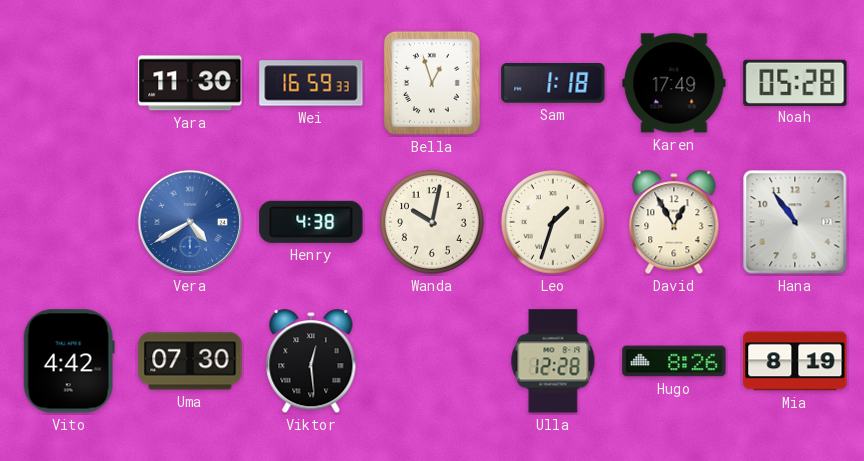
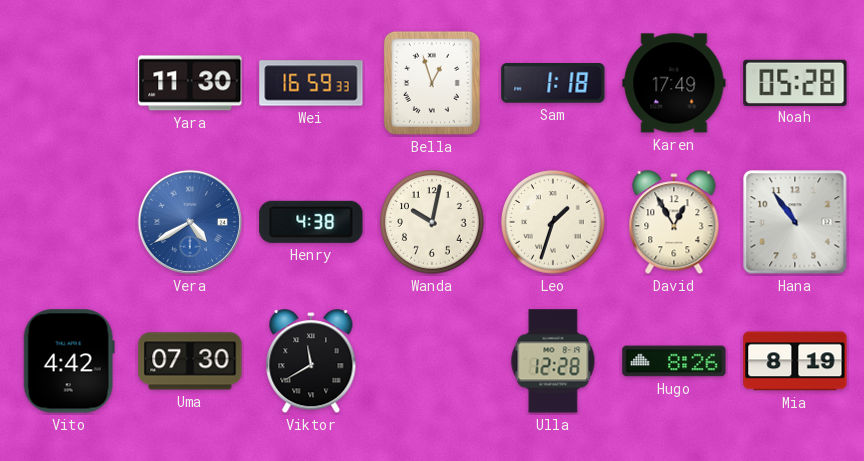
Viktor: 12:29 -> 11:40 (311, 362)
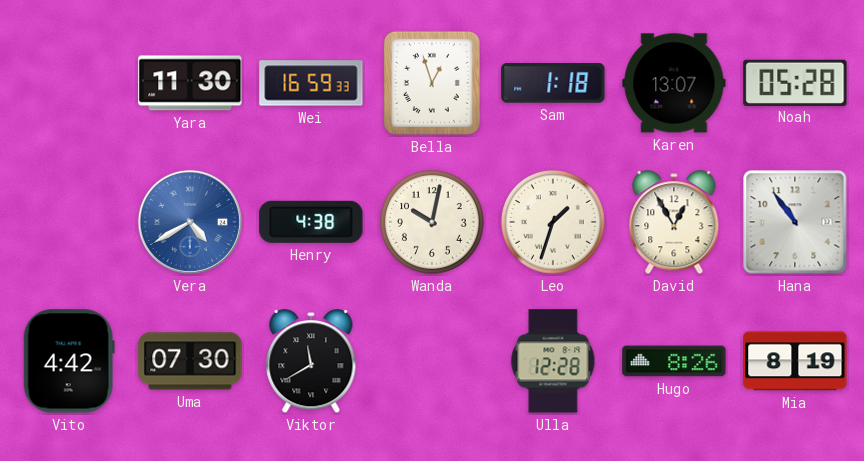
Karen: 17:49 -> 13:07 (674, 83)
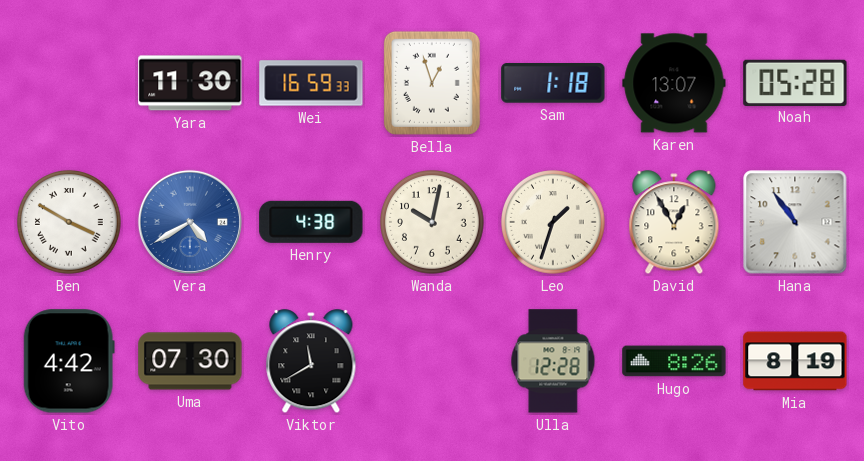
Ben: none -> 3:50 (70, 223)
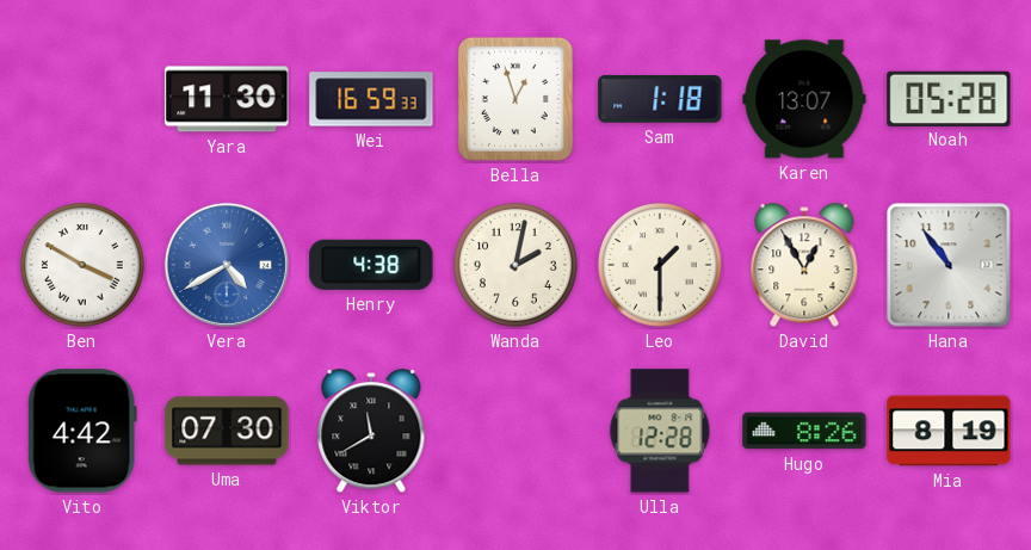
Wanda: 10:02 -> 2:02 (517, 266)
Leo: 1:33 -> 1:30 (661, 266)
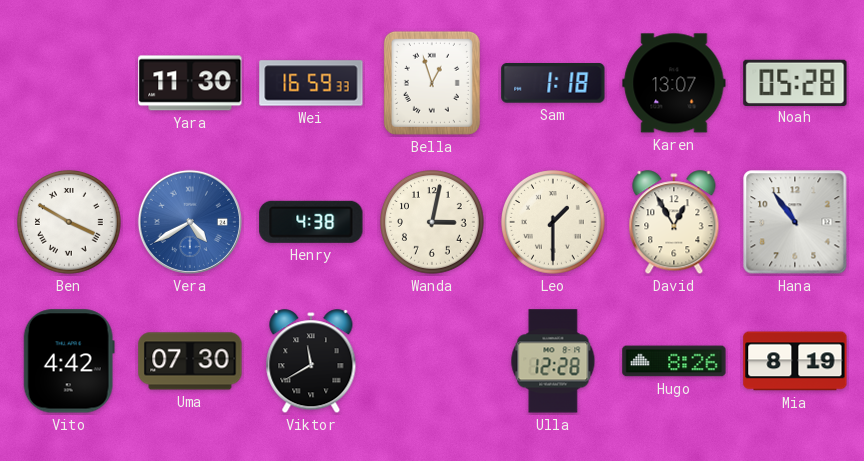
Wanda: 2:02 -> 3:02 (433, 223)
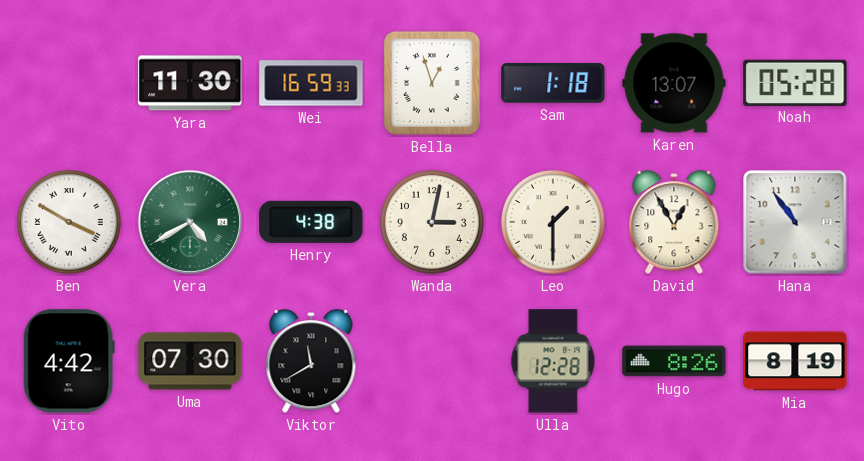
Vera dial: blue -> green (190, 222)
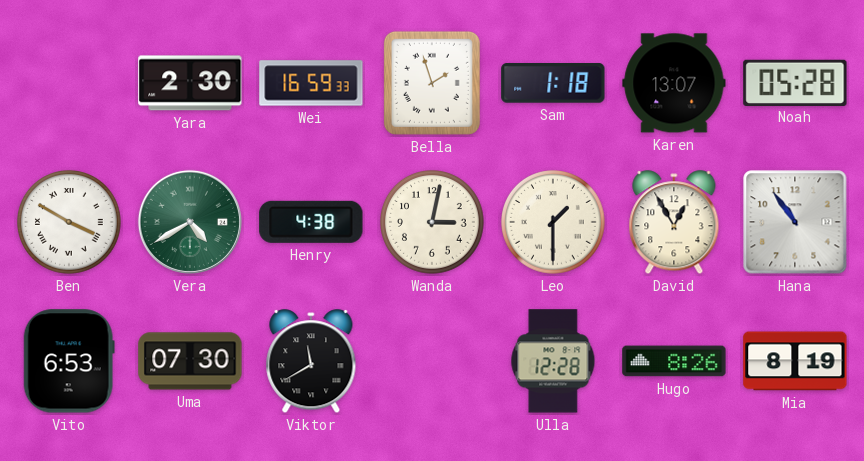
Yara: 11:30 -> 2:30 (190, 83)
Bella: 12:57 -> 1:57 (432, 83)
Vito: 4:42 -> 6:53 (69, 361)
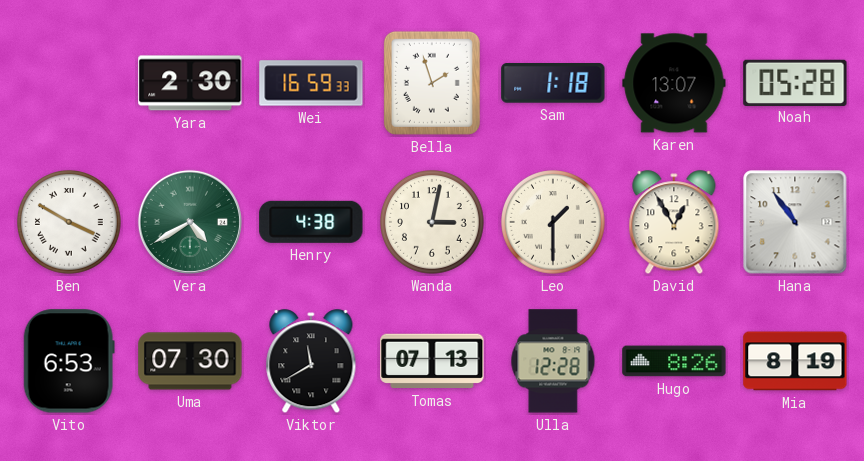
Tomas: none -> 07:13 (432, 361)
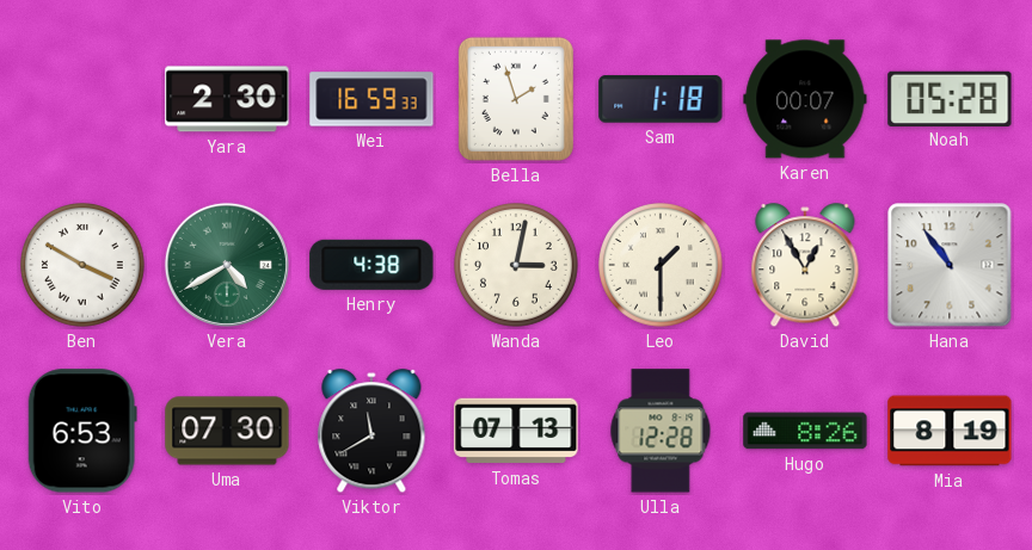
Karen: 13:07 -> 00:07 (805, 99)
